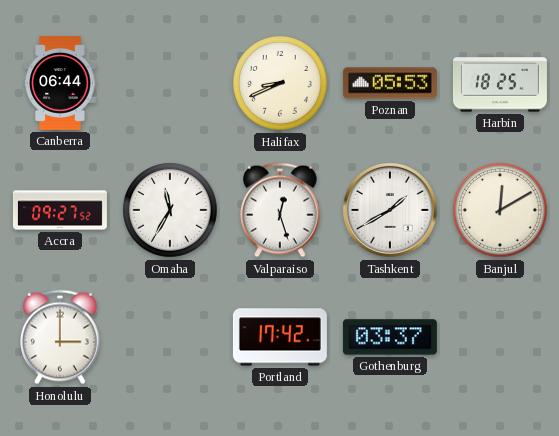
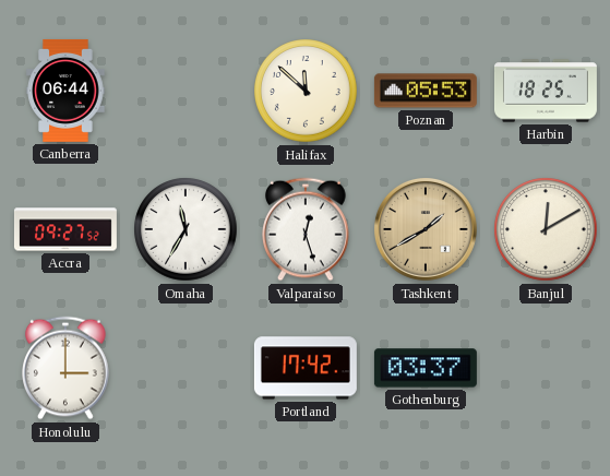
Halifax: 8:41 -> 11:52 (306, 91)
Tashkent dial: white -> champagne (426, 229)
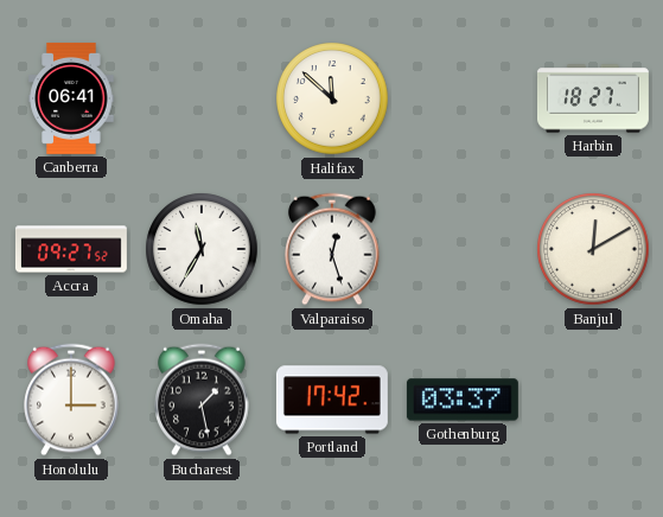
Canberra: 06:44 -> 06:41 (71, 98)
Poznan: 05:53 -> none (426, 91)
Harbin: 18:25 -> 18:27 (593, 98)
Tashkent: 1:40 -> none (426, 229)
Bucharest: none -> 1:28 (202, 400)
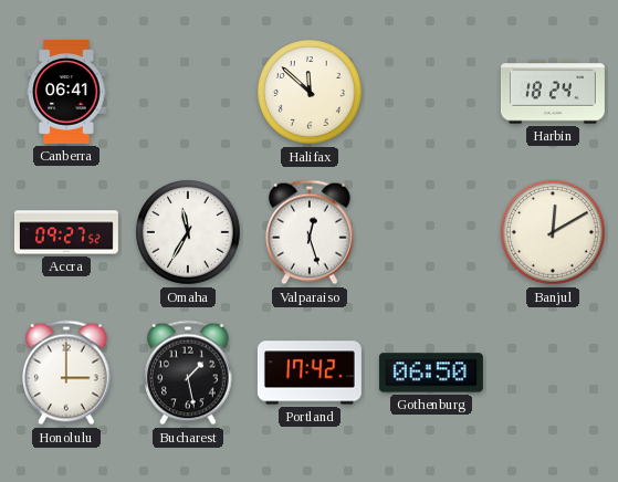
Harbin: 18:27 -> 18:24 (553, 92)
Gothenburg: 03:37 -> 06:50 (431, 373)
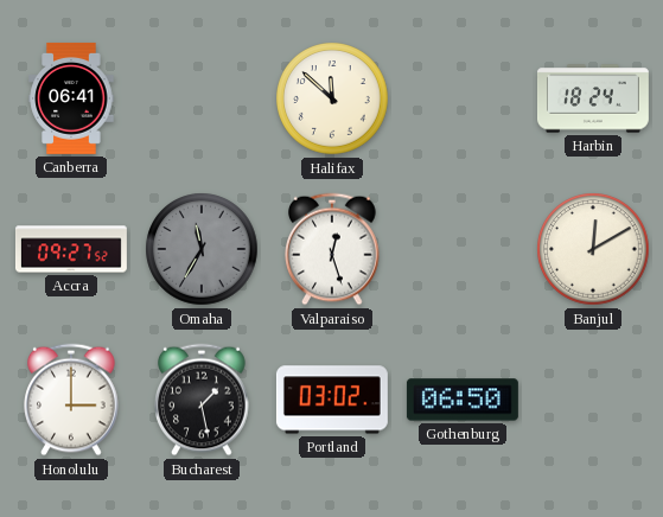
Omaha dial: white -> grey (202, 249)
Portland: 17:42 -> 03:02 (332, 400)
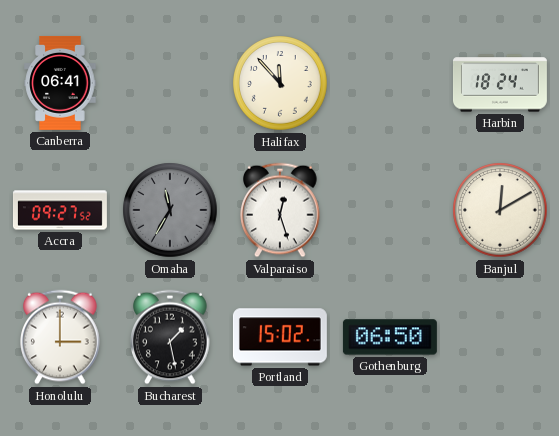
Halifax: 11:52 -> 11:53 (280, 83)
Portland: 03:02 -> 15:02 (280, 337)
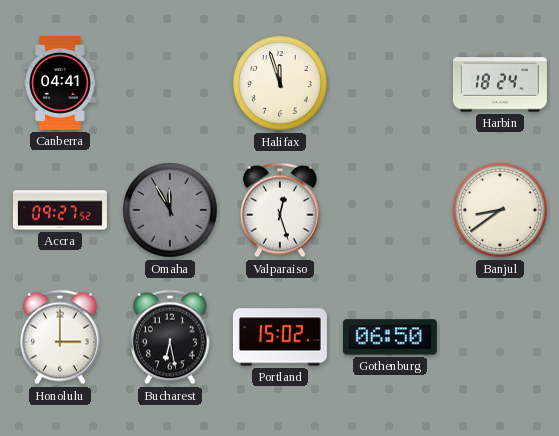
Canberra: 06:41 -> 04:41 (60, 83)
Halifax: 11:53 -> 11:57 (280, 83)
Omaha: 11:35 -> 11:55 (170, 210)
Banjul: 12:10 -> 8:39 (500, 210)
Bucharest: 1:28 -> 6:28 (170, 337)
